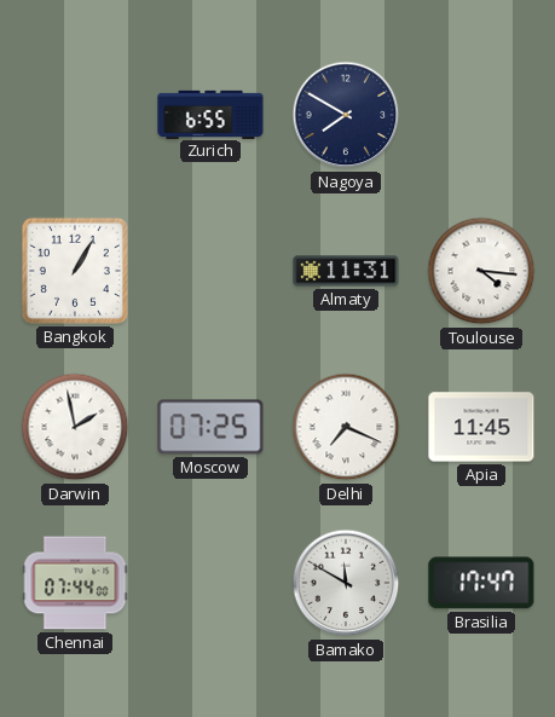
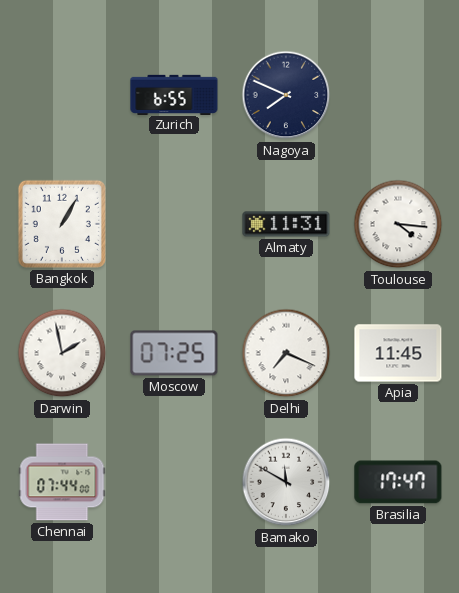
Nagoya: 7:50 -> 7:49 (286, 95)
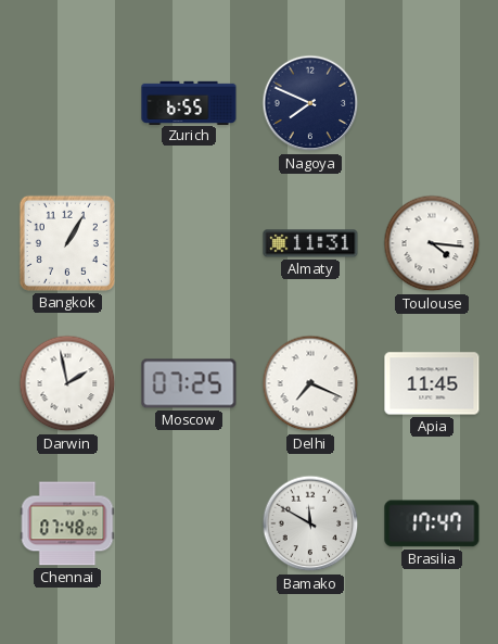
Chennai: 07:44 -> 07:48 (67, 523)
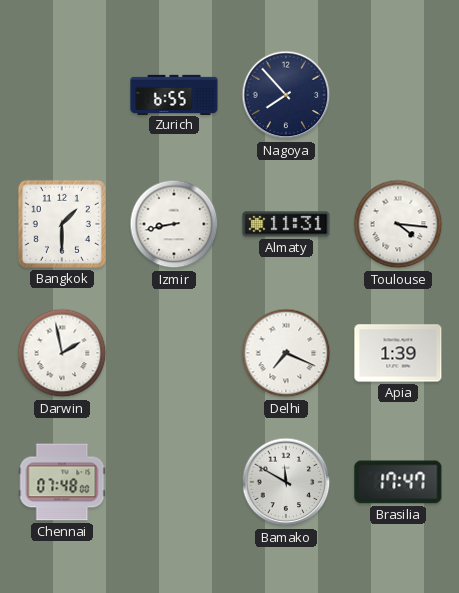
Nagoya: 7:49 -> 7:53 (286, 95)
Bangkok: 1:05 -> 1:30 (62, 224)
Izmir: none -> 8:43 (174, 224)
Moscow: 07:25 -> none (189, 383)
Apia: 11:45 -> 1:39 (398, 353)
